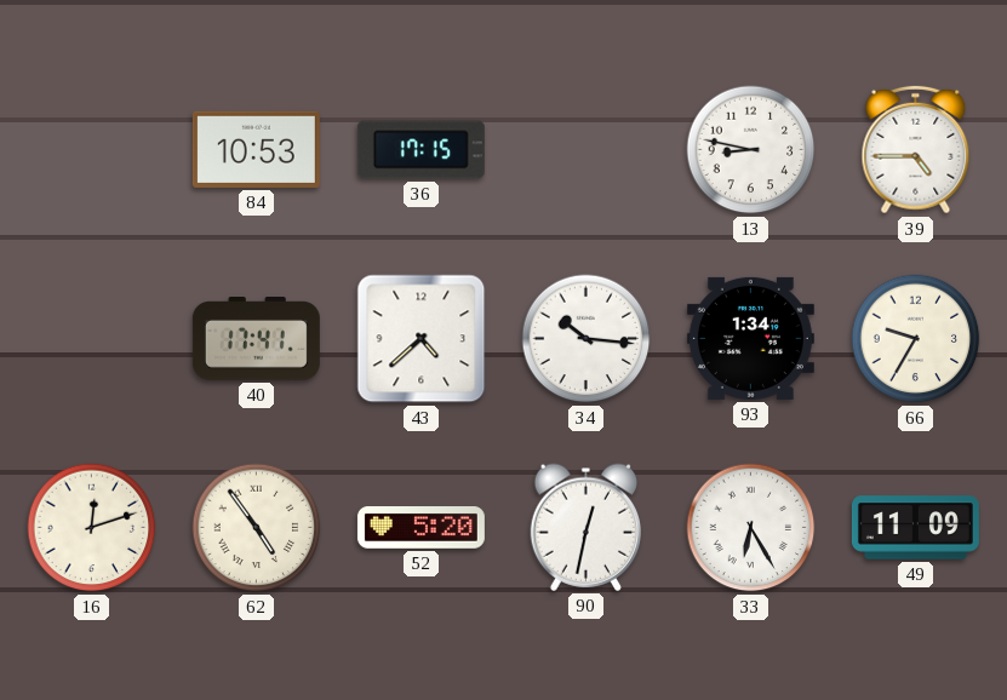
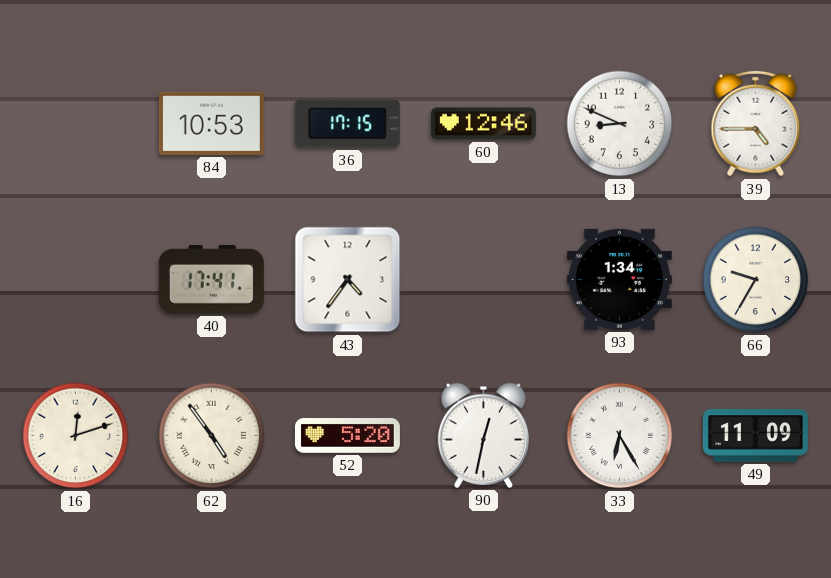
60: none -> 12:46 (483, 124)
13: 8:47 -> 8:49 (620, 124)
43: 4:38 -> 4:36 (348, 280)
34: 10:16 -> none (587, 339)
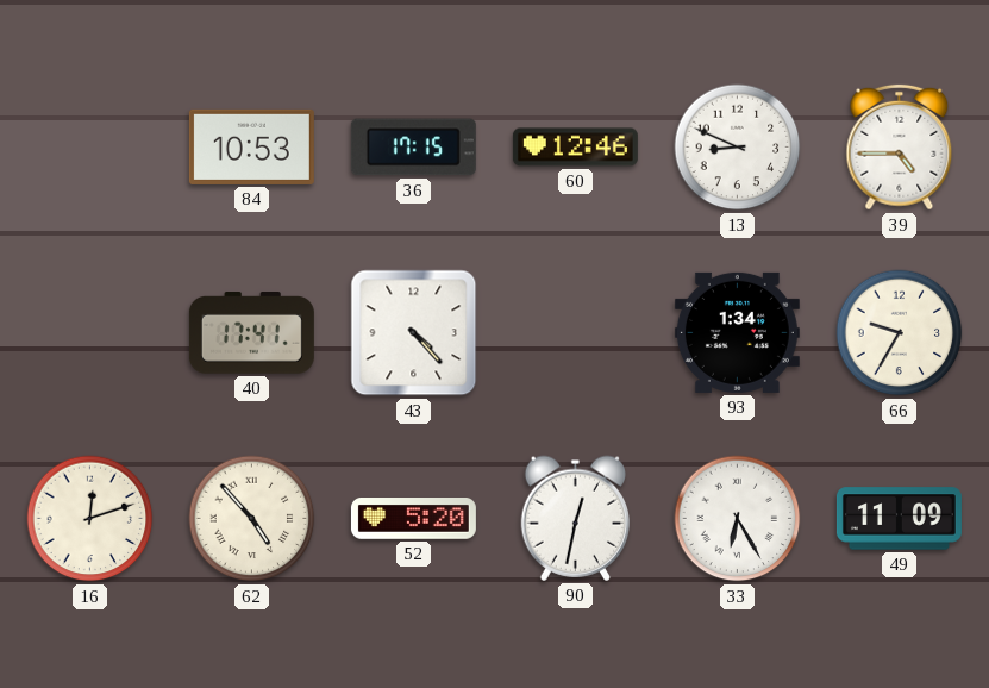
43: 4:36 -> 4:23 (414, 333)
62: 4:54 -> 4:53 (252, 519)
